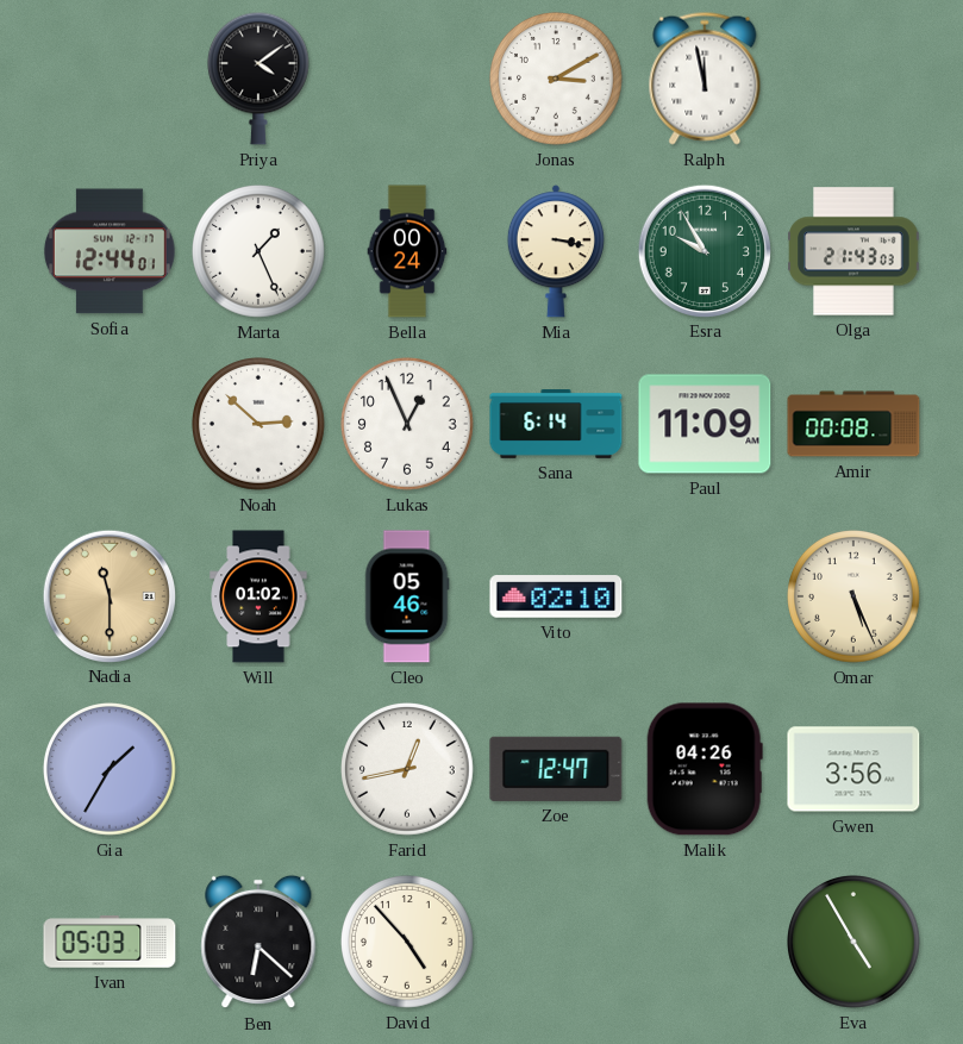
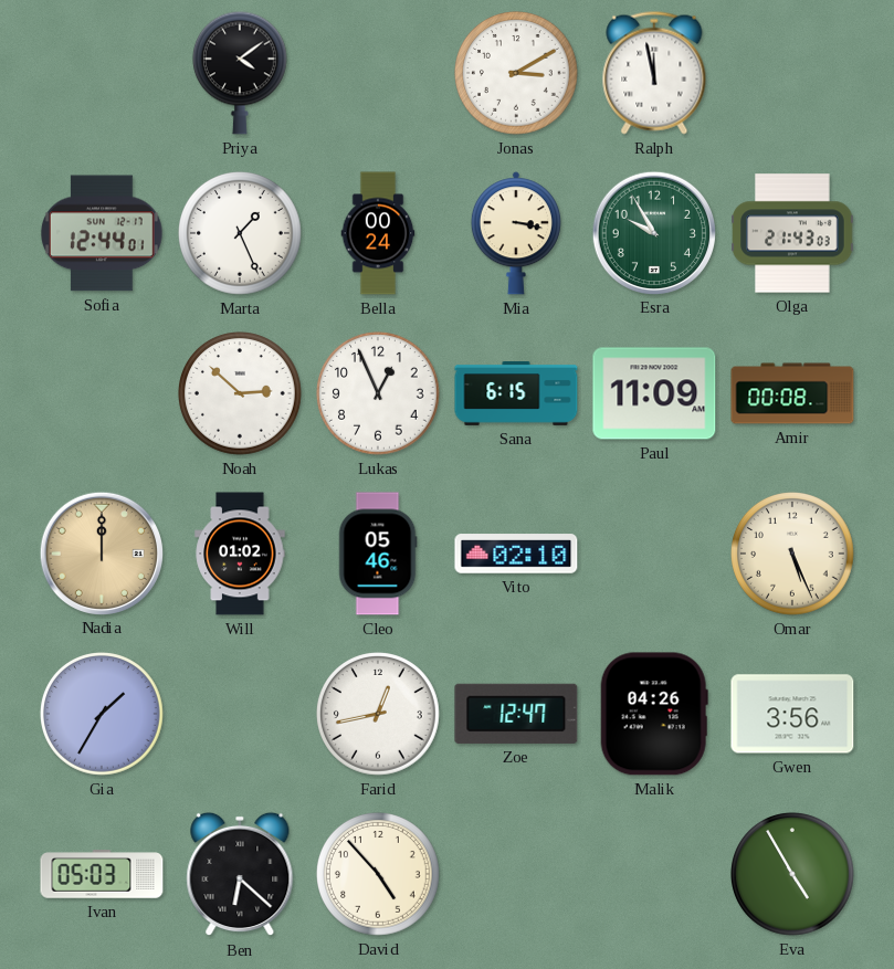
Sana: 6:14 -> 6:15 (516, 394)
Nadia: 11:30 -> 12:00 (101, 552)
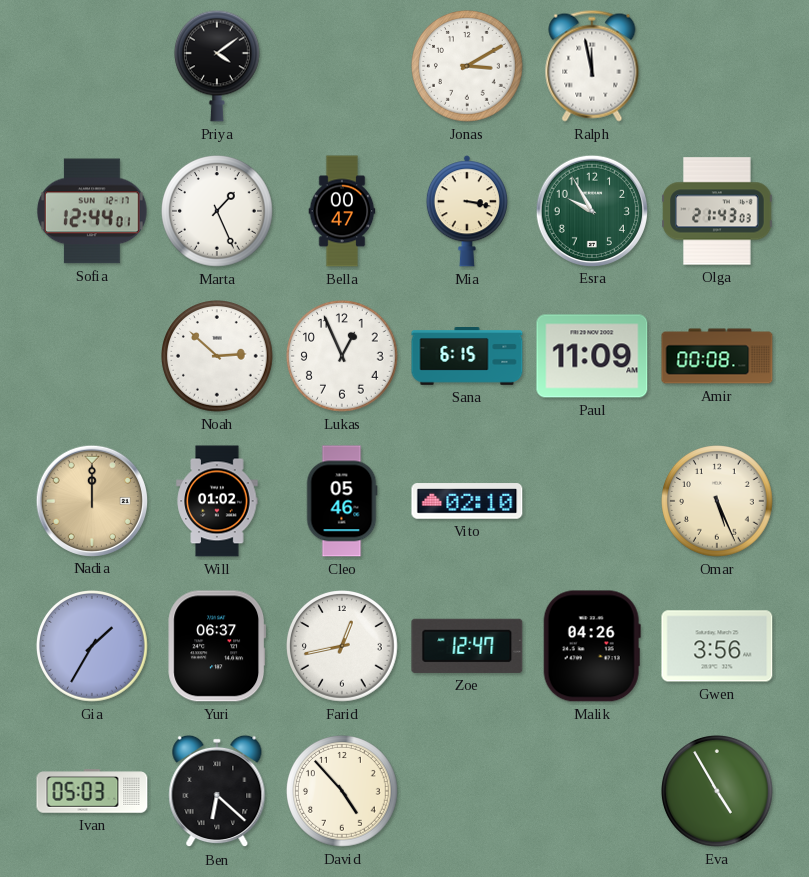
Bella: 00:24 -> 00:47 (342, 211)
Yuri: none -> 06:37 (217, 646)
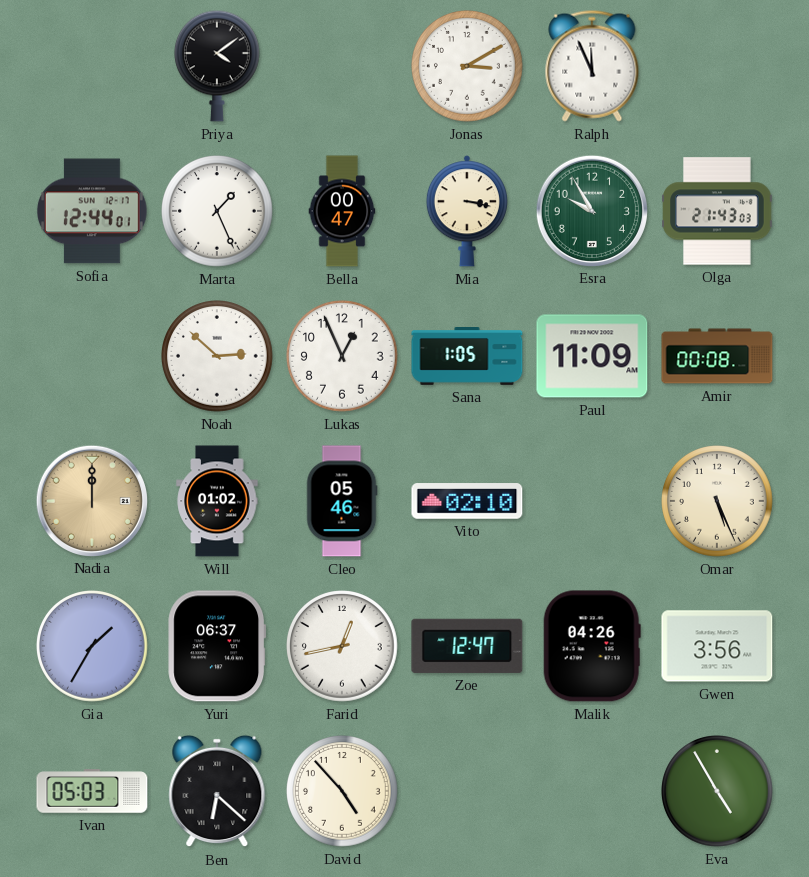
Ralph: 11:58 -> 11:56 (592, 66)
Sana: 6:15 -> 1:05 (467, 357)
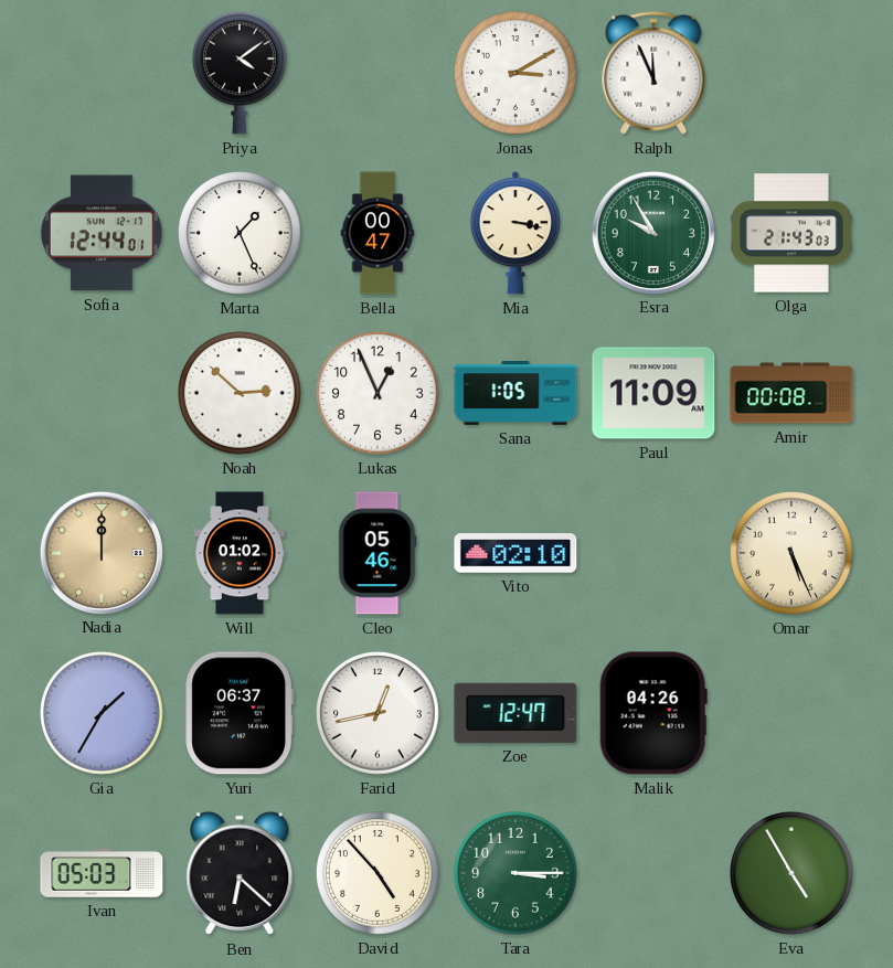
Gwen: 3:56 -> none (717, 646)
Tara: none -> 3:15 (517, 874)
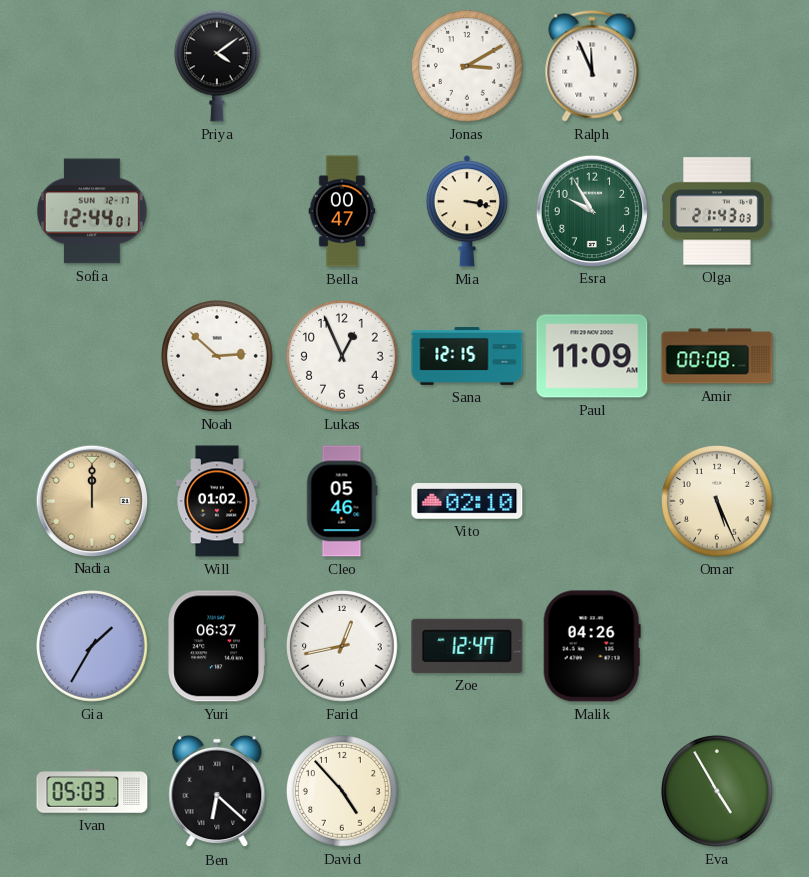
Marta: 1:26 -> none (241, 234)
Sana: 1:05 -> 12:15 (467, 357)
Tara: 3:15 -> none (517, 874)
